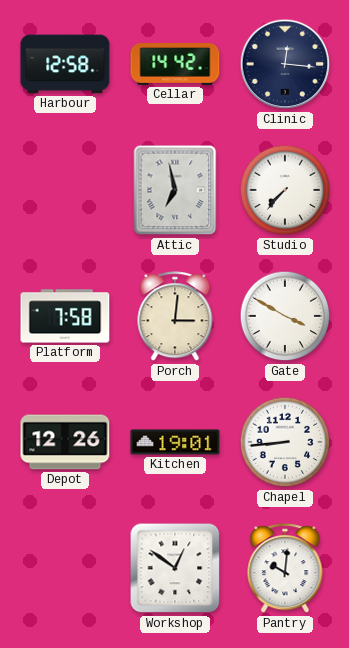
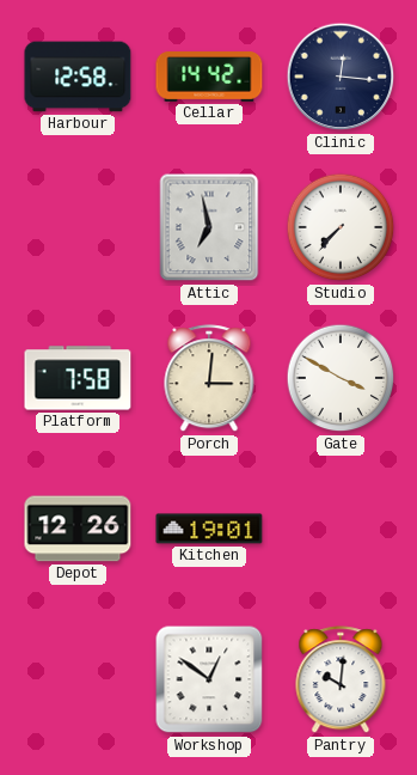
Chapel: 8:44 -> none (285, 442)
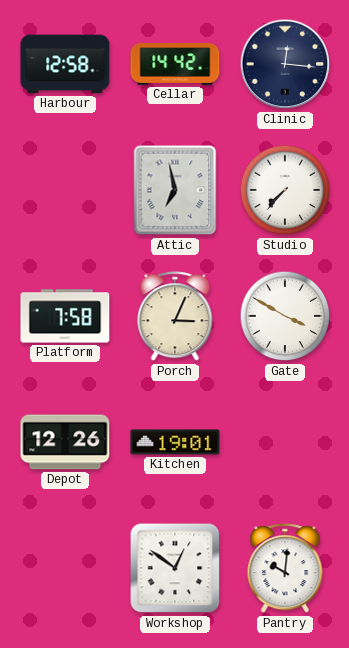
Porch: 3:01 -> 3:04 (175, 317)
